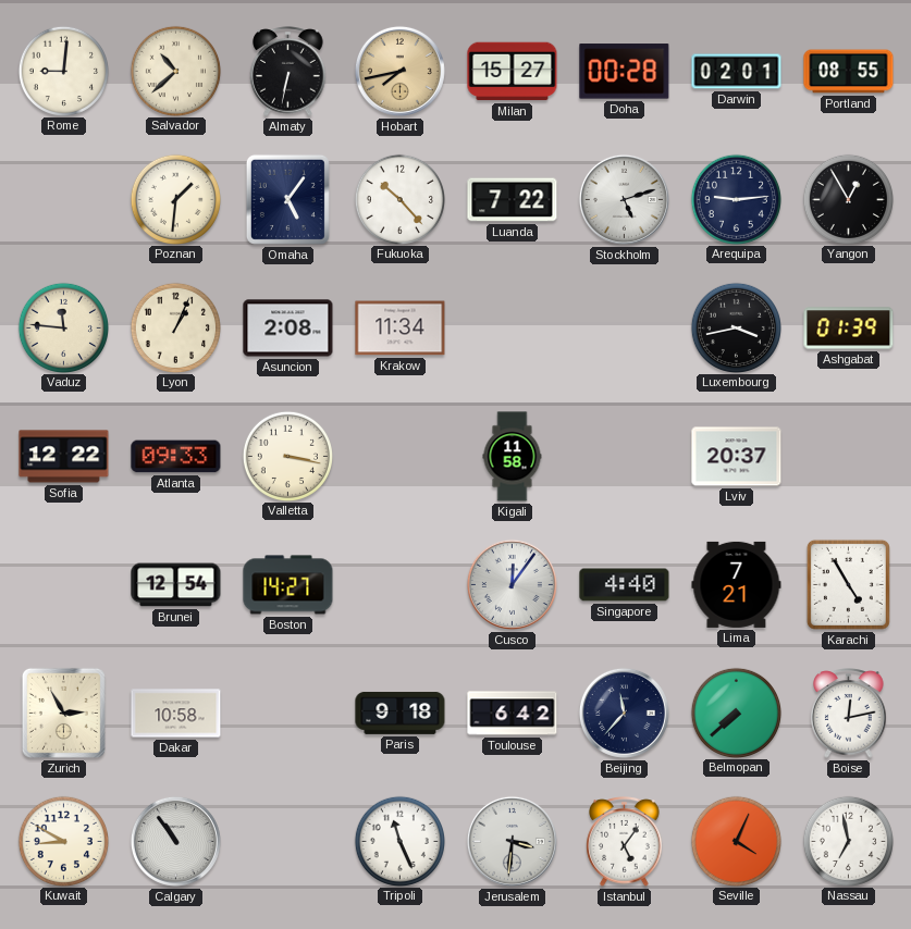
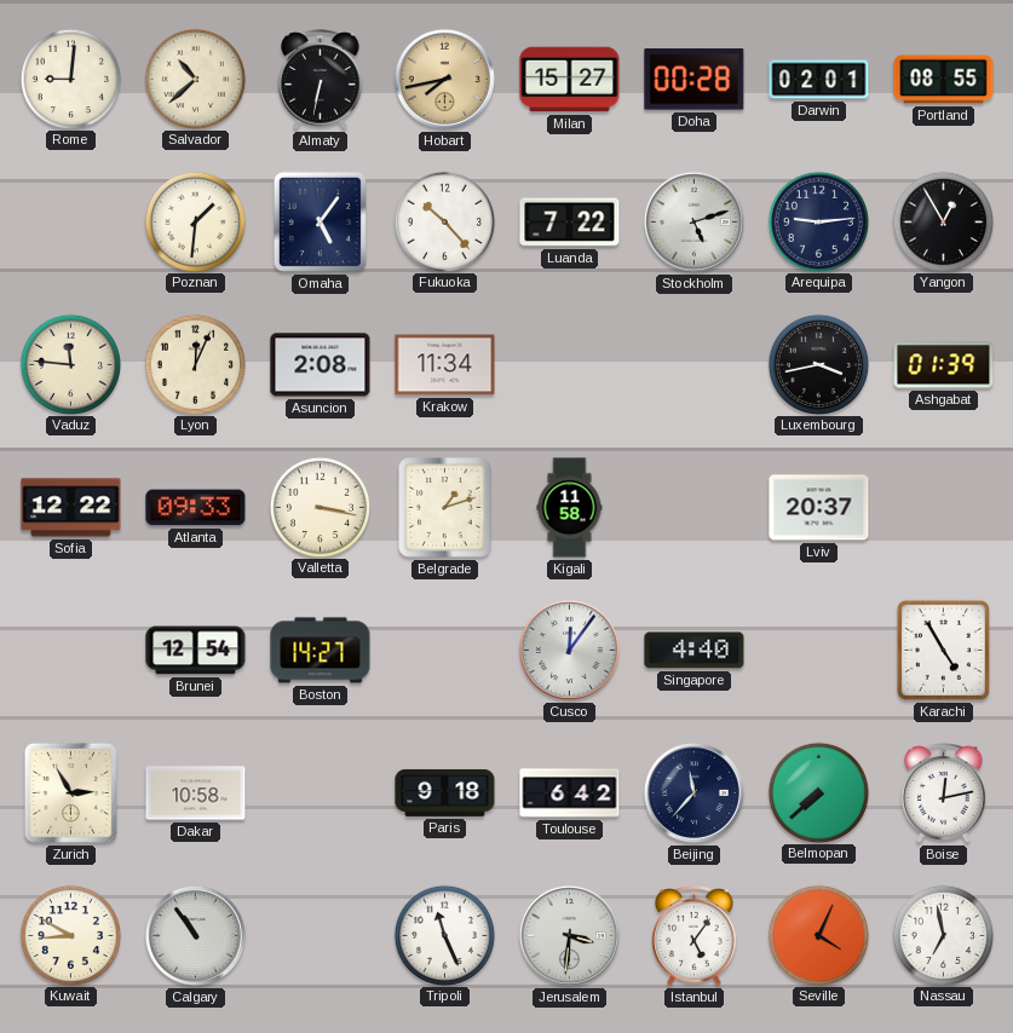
Lyon: 1:04 -> 12:04 (195, 364)
Belgrade: none -> 1:12 (445, 508)
Lima: 7:21 -> none (737, 584)
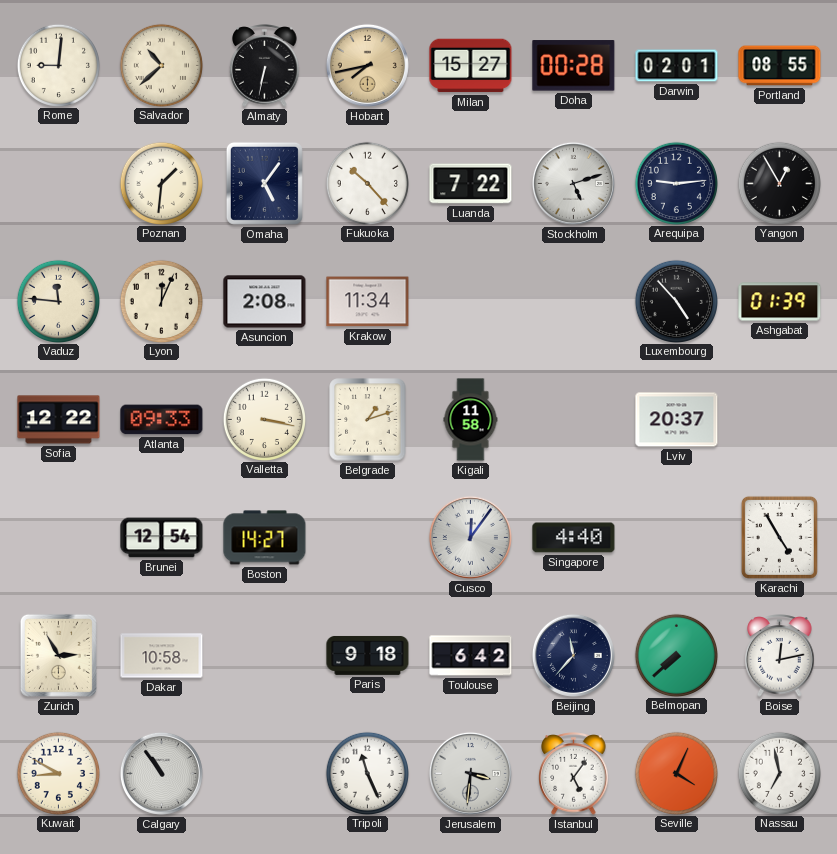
Luxembourg: 3:43 -> 4:53 (676, 301)
